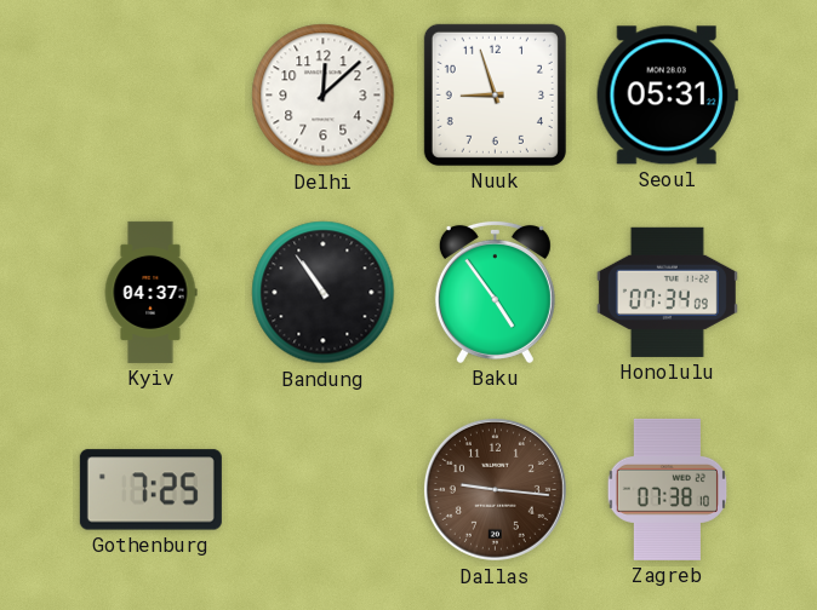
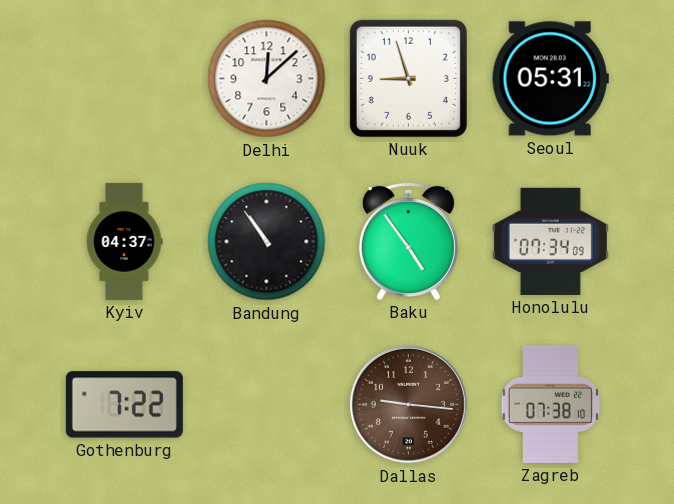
Gothenburg: 7:25 -> 7:22 (124, 405)
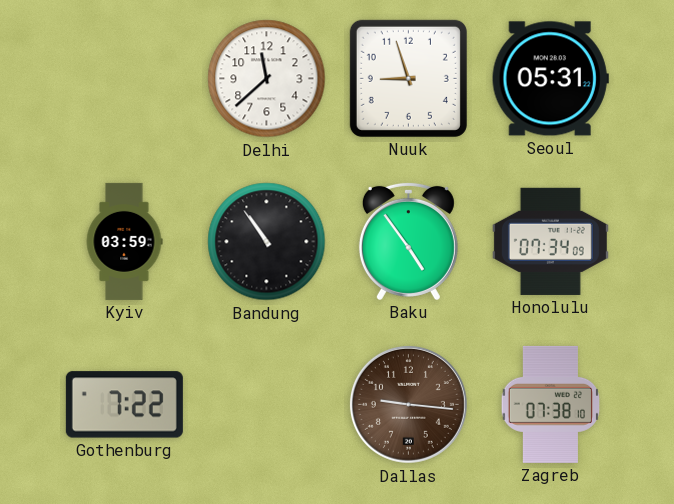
Delhi: 12:08 -> 11:38 (267, 79)
Kyiv: 04:37 -> 03:59 (124, 241)
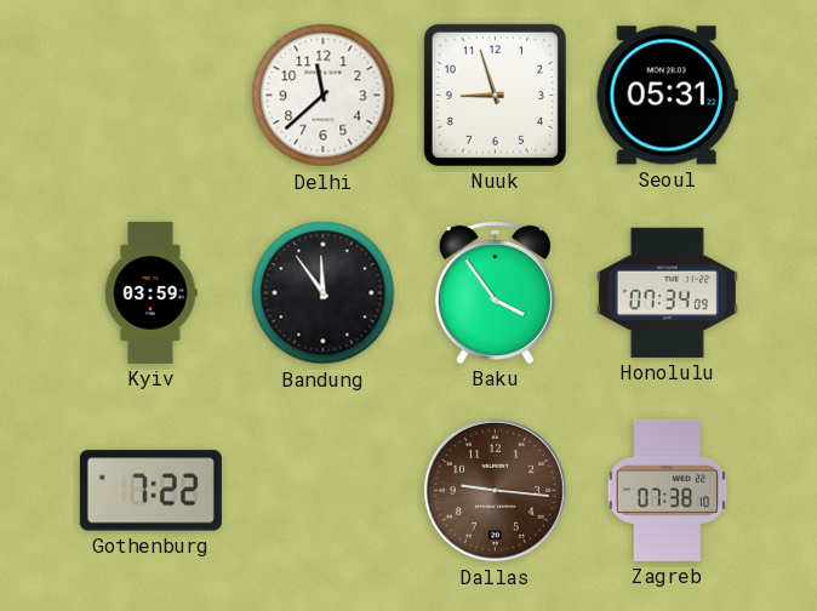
Bandung: 10:54 -> 11:54 (324, 293)
Baku: 4:54 -> 3:54 (495, 292)
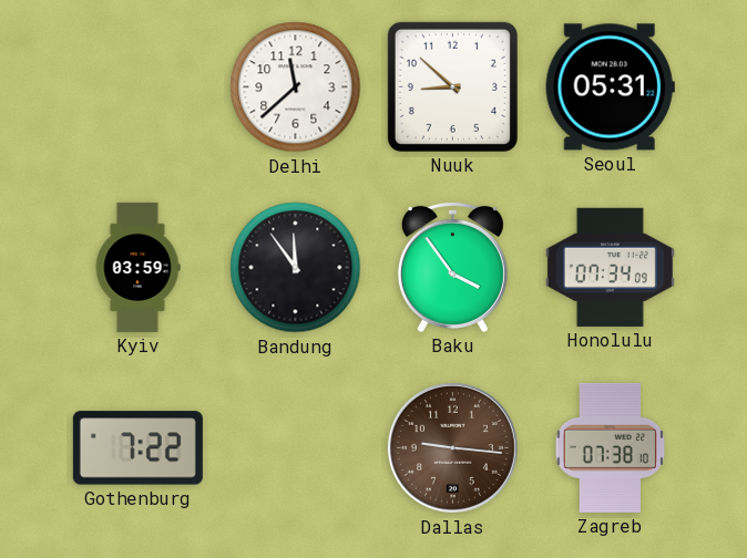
Nuuk: 8:57 -> 8:52 (452, 86)
